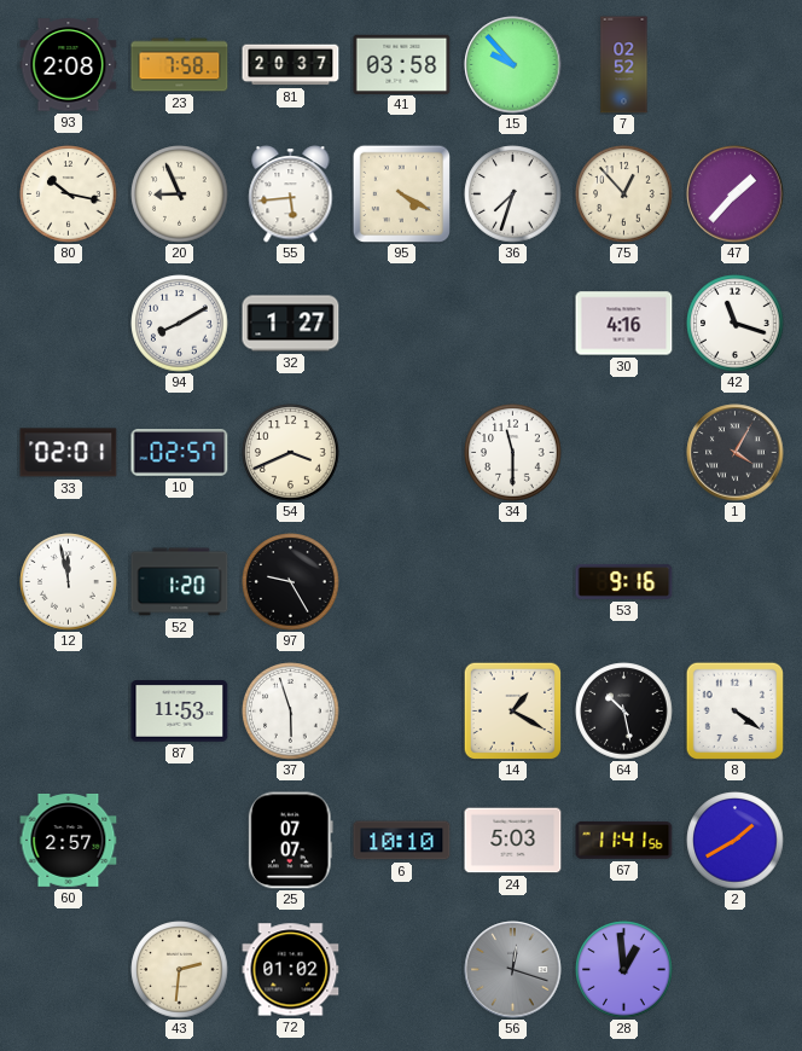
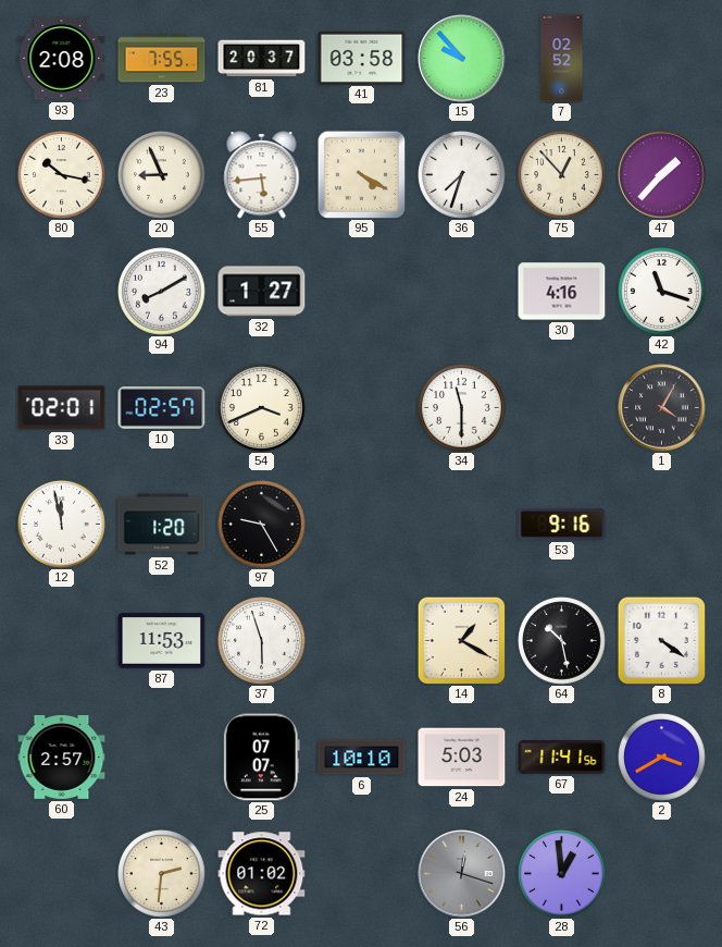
23: 7:58 -> 7:55 (162, 59)
2: 1:40 -> 3:40 (662, 758)
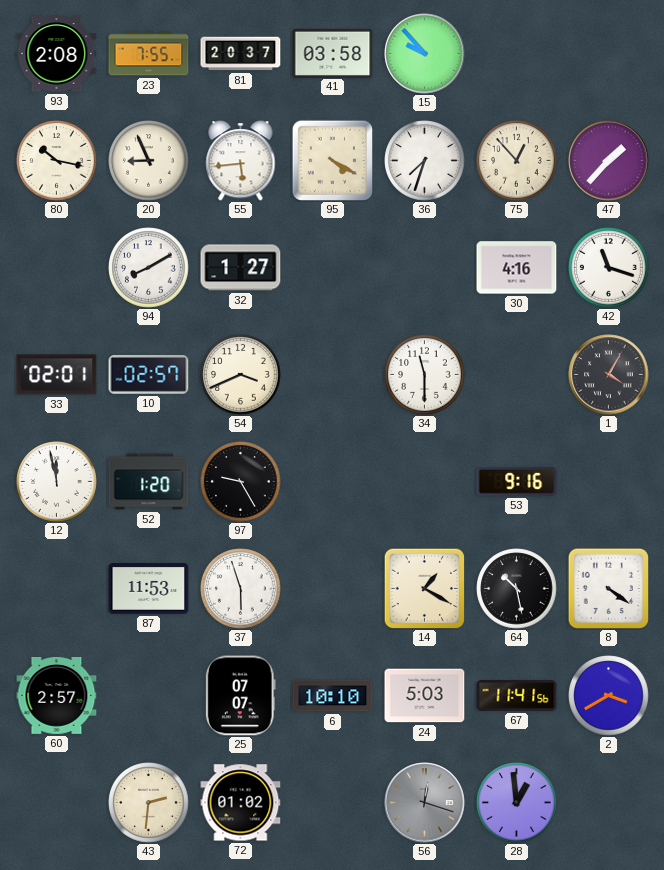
7: 02:52 -> none (562, 59)
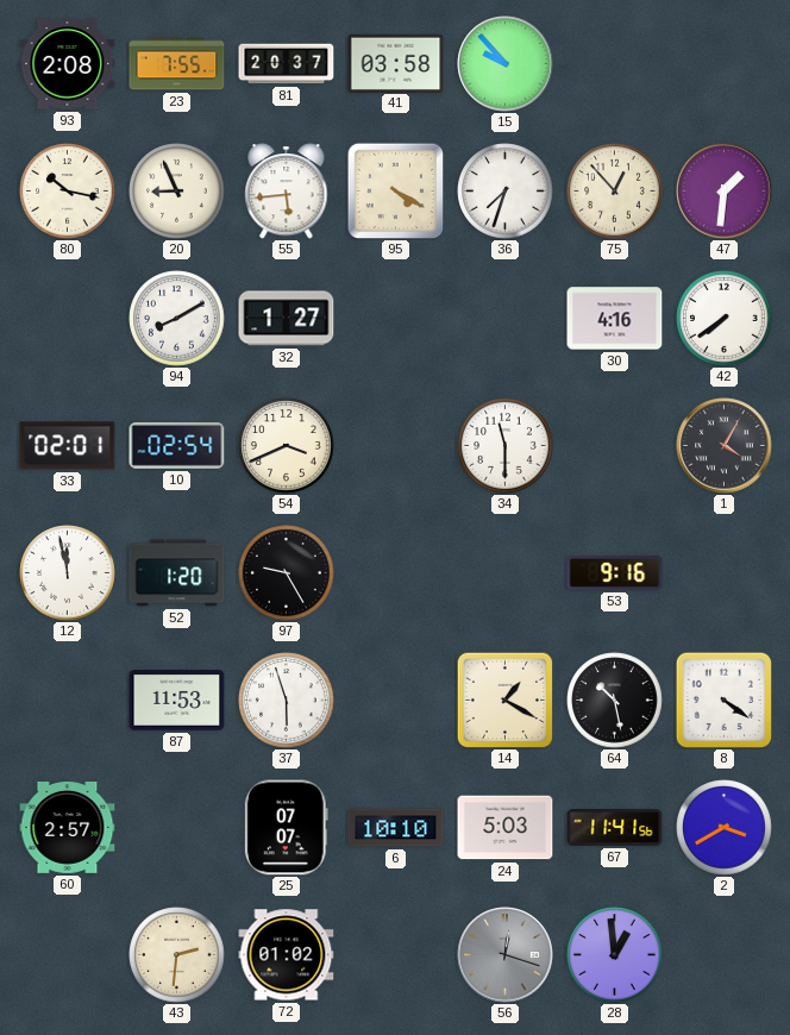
47: 1:37 -> 1:31 (725, 192)
42: 11:18 -> 7:39 (725, 319)
10: 02:57 -> 02:54 (177, 446)
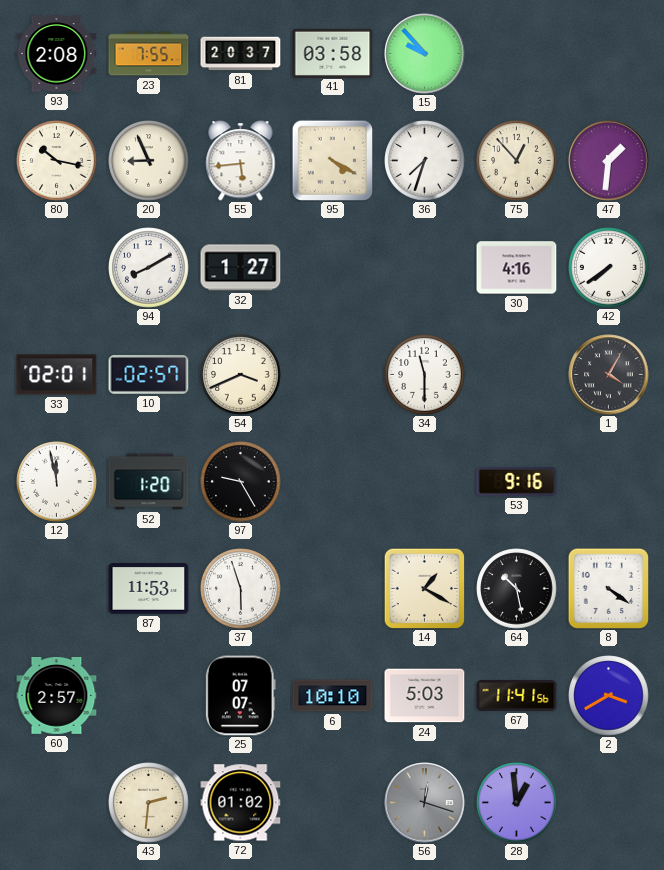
10: 02:54 -> 02:57 (149, 375)
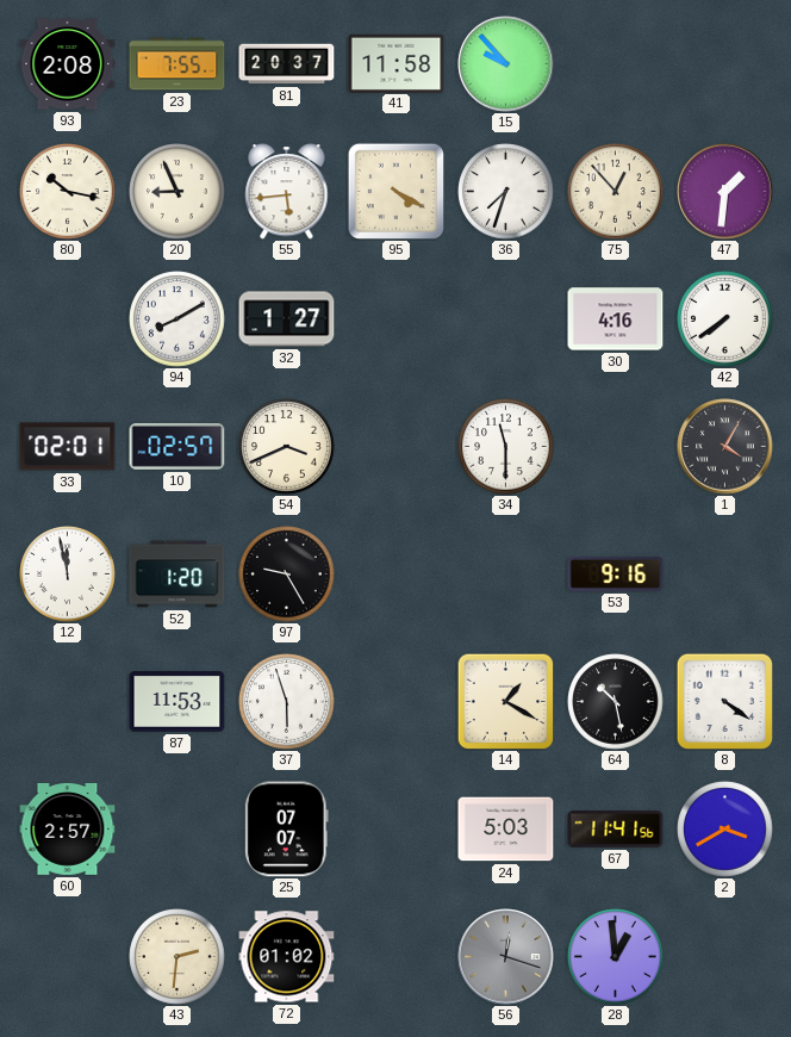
41: 03:58 -> 11:58 (397, 63)
6: 10:10 -> none (333, 696)
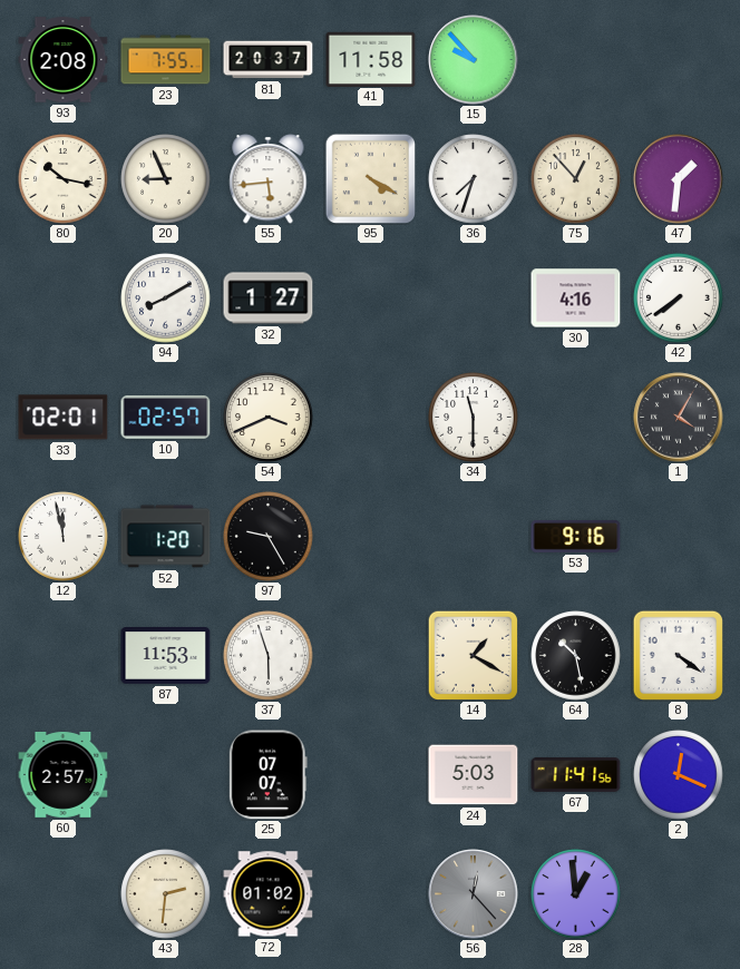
2: 3:40 -> 12:19 (679, 775)
56: 12:18 -> 12:23 (474, 894)
